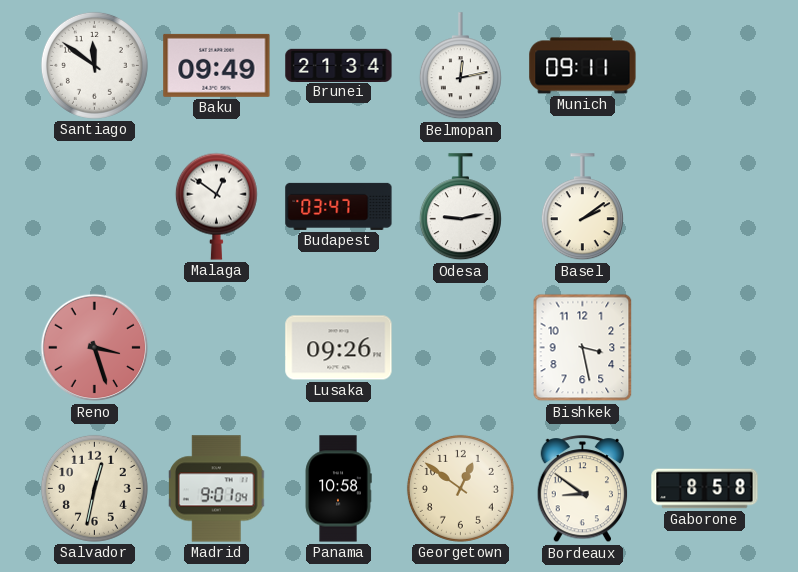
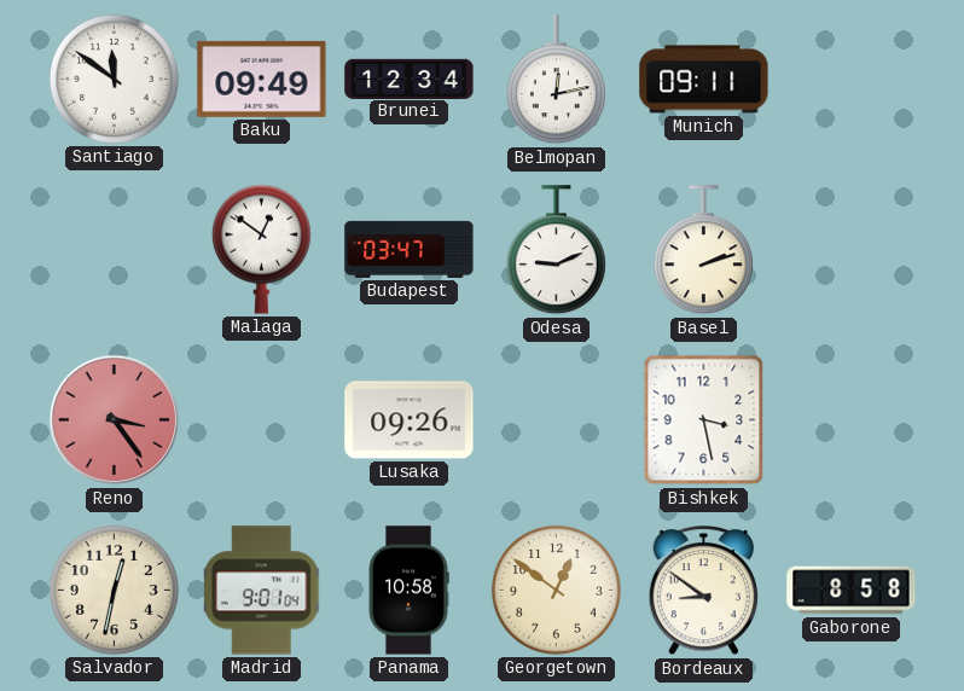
Brunei: 21:34 -> 12:34 (410, 79)
Odesa: 9:13 -> 9:11 (556, 250)
Basel: 2:09 -> 2:12 (703, 250)
Reno: 3:27 -> 3:24 (115, 420)
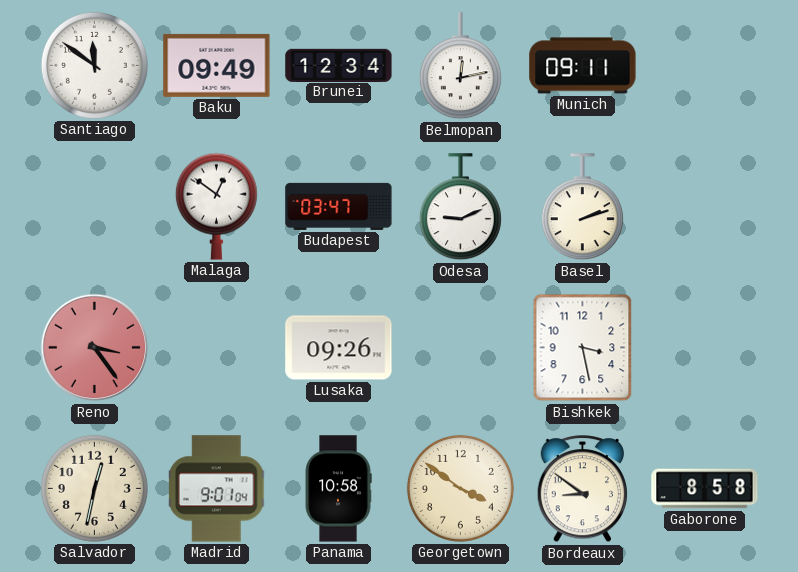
Georgetown: 12:51 -> 3:51 (460, 488)
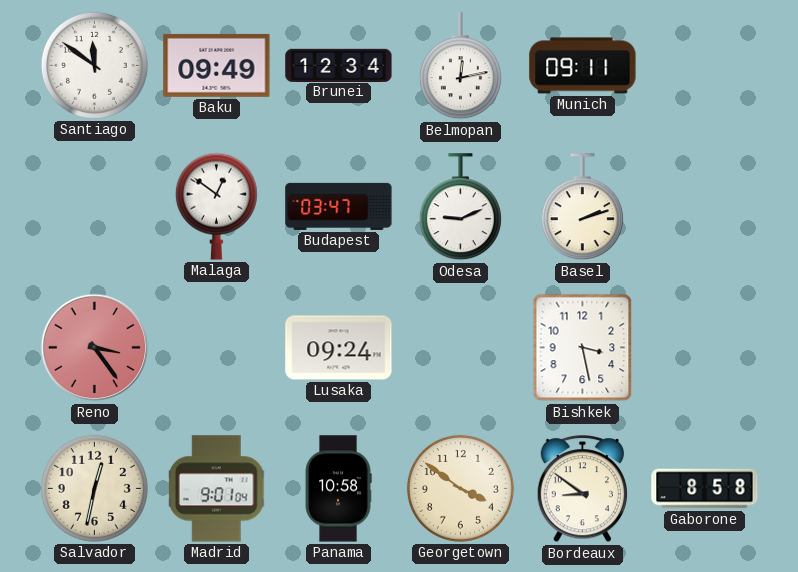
Lusaka: 09:26 -> 09:24 (339, 348)
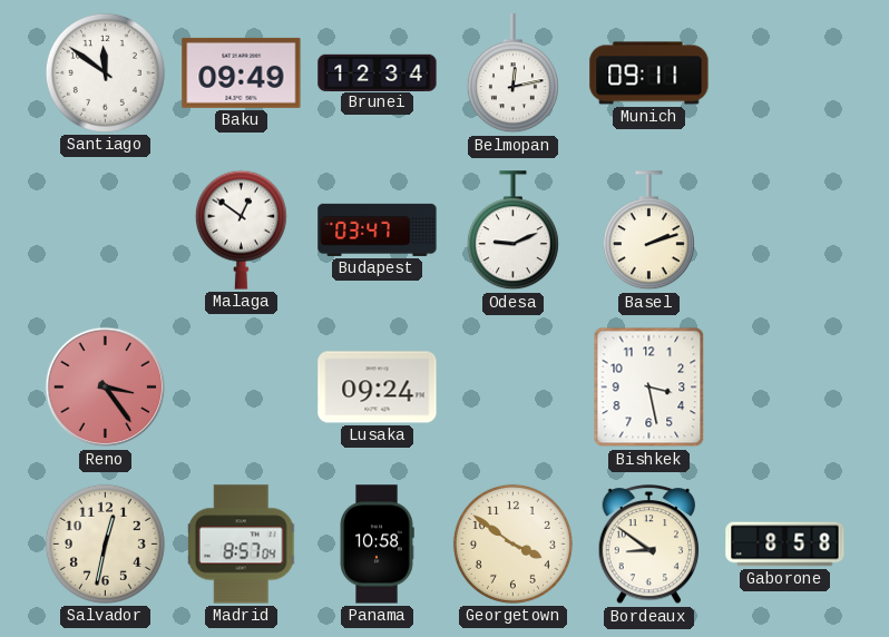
Madrid: 9:01 -> 8:57 (243, 545)
